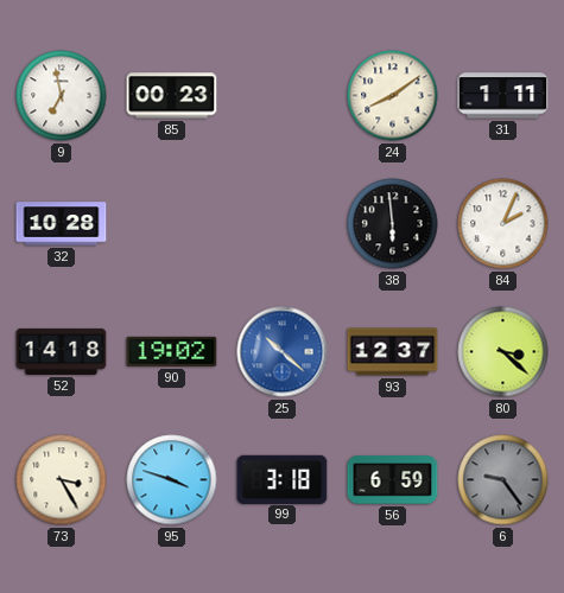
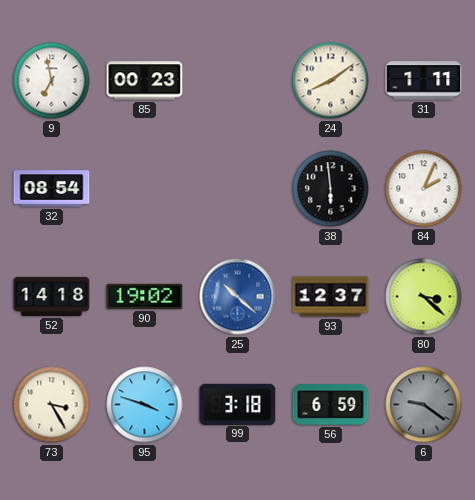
32: 10:28 -> 08:54 (52, 189)
6: 9:24 -> 9:21 (424, 405)
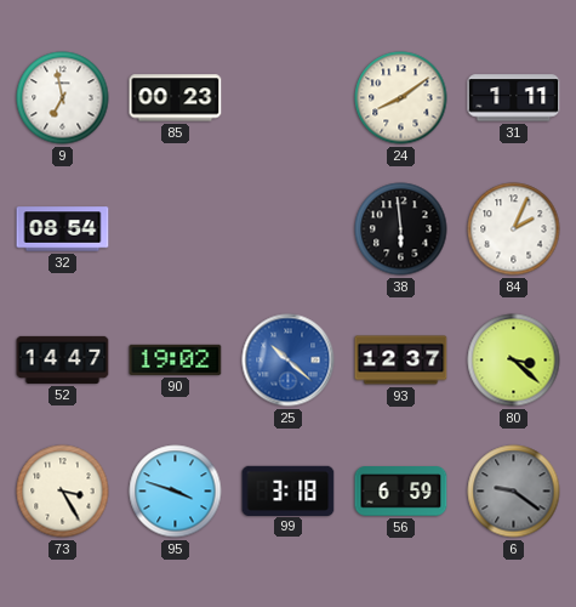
52: 14:18 -> 14:47 (63, 359)
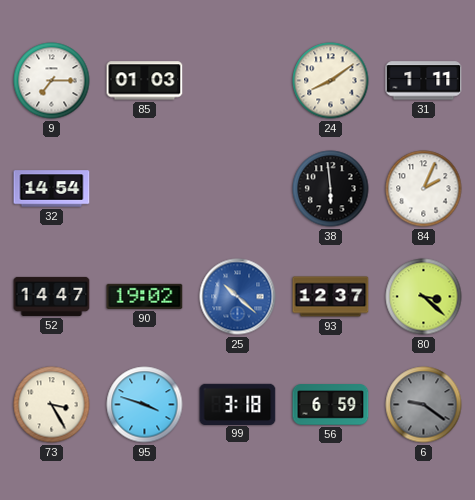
9: 6:58 -> 7:15 (52, 81)
85: 00:23 -> 01:03 (145, 81)
32: 08:54 -> 14:54 (52, 189)
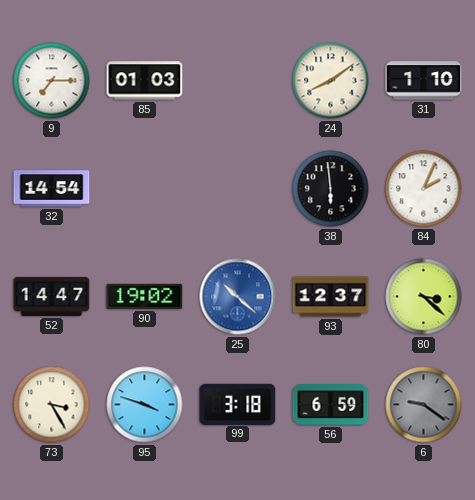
31: 1:11 -> 1:10 (424, 81)
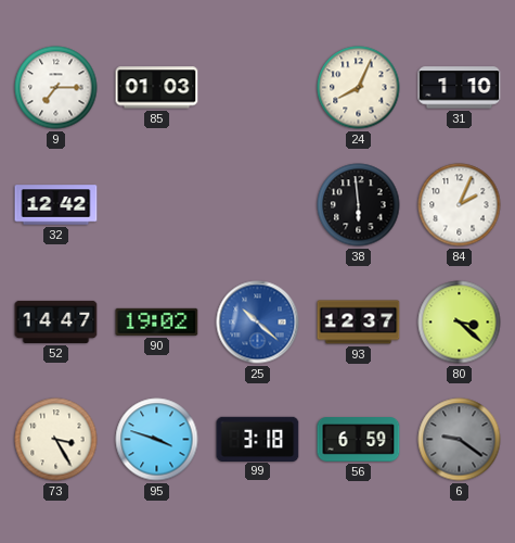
24: 8:09 -> 8:04 (359, 88)
32: 14:54 -> 12:42 (56, 205)
